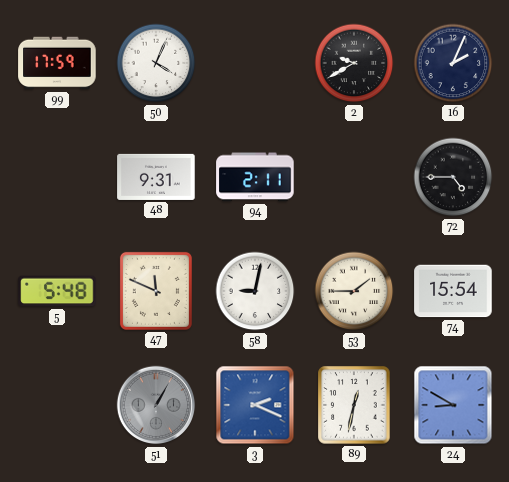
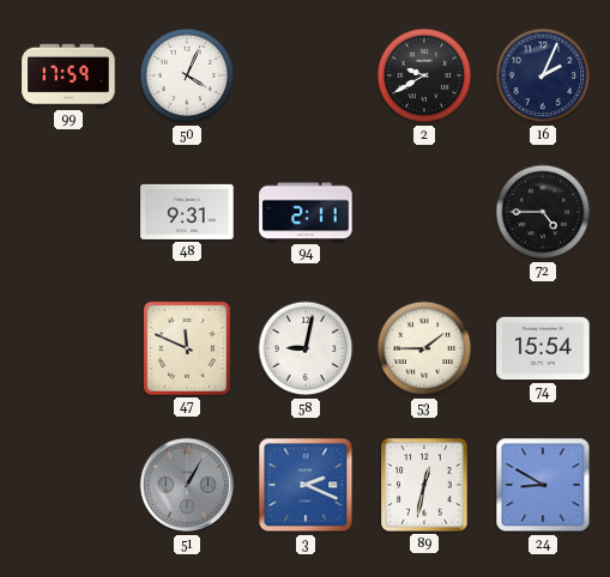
5: 5:48 -> none (57, 291)
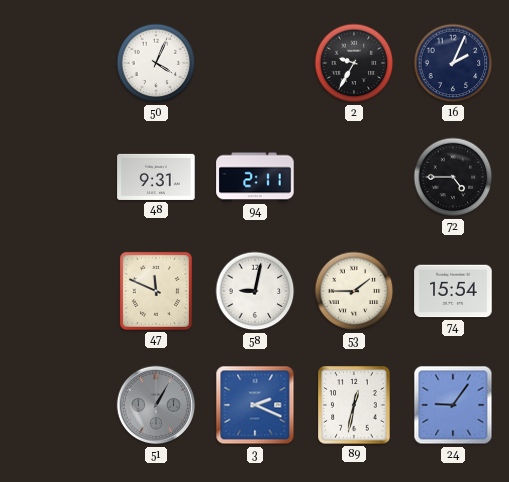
99: 17:59 -> none (68, 75)
2: 9:40 -> 9:35 (354, 63)
24: 8:50 -> 9:06 (453, 405)
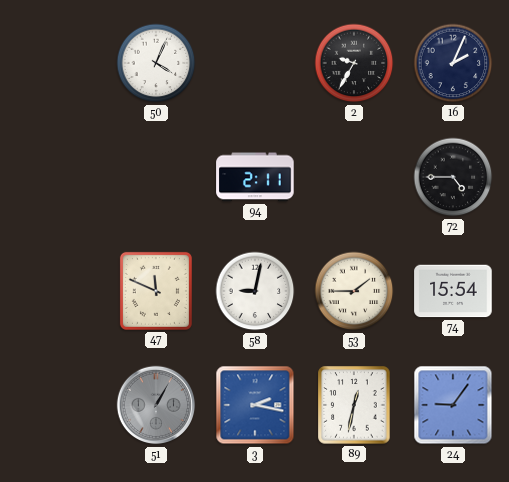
48: 9:31 -> none (156, 177)
3: 2:19 -> 2:17 (255, 405)
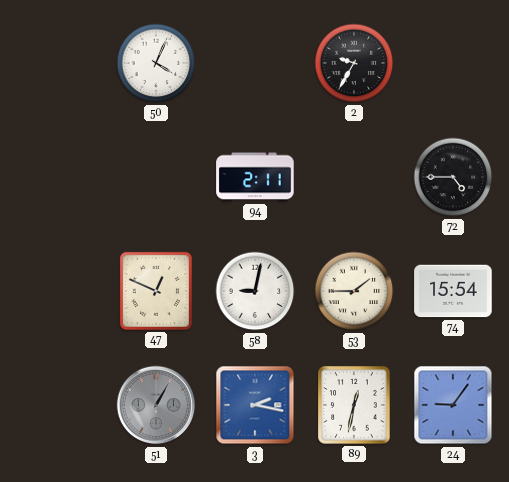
16: 2:04 -> none (453, 63)
47: 11:49 -> 12:49 (156, 291)
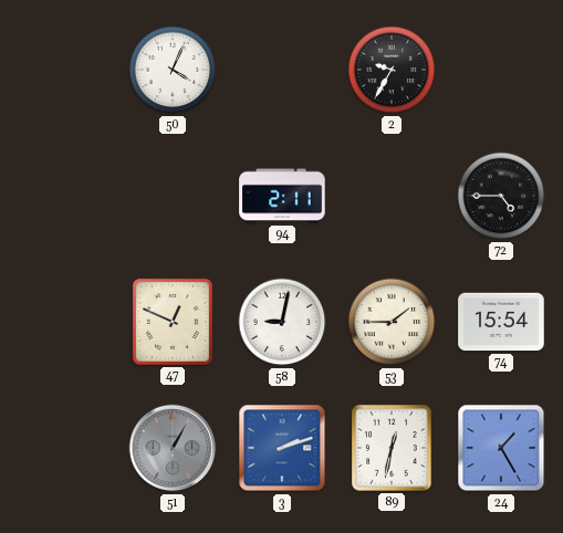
3: 2:17 -> 2:12 (282, 448)
24: 9:06 -> 1:25 (501, 448)
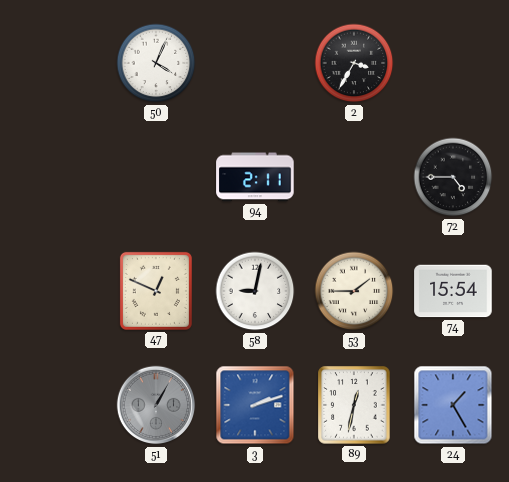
2: 9:35 -> 3:35 (354, 63)
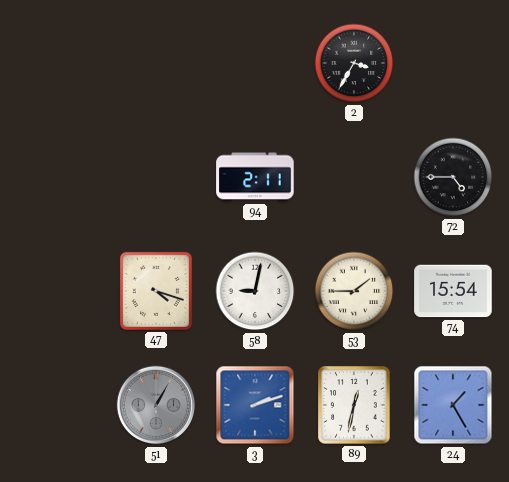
50: 4:04 -> none (156, 63)
47: 12:49 -> 4:18 (156, 291)
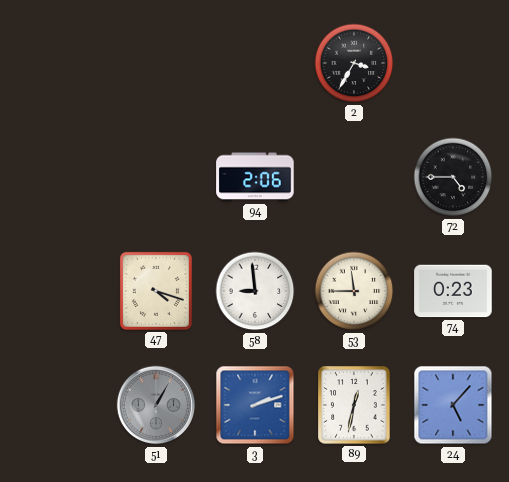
94: 2:11 -> 2:06 (255, 177)
58: 9:02 -> 8:59 (255, 291)
53: 1:45 -> 11:45 (354, 291)
74: 15:54 -> 0:23 (453, 291)
24: 1:25 -> 5:07 (453, 405)
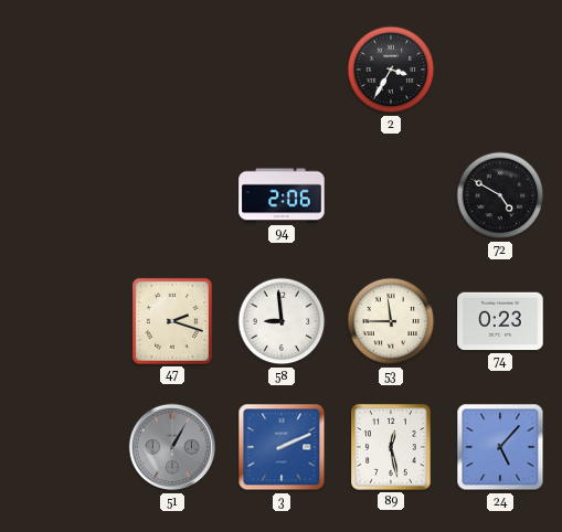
72: 4:45 -> 4:50 (500, 195)
47: 4:18 -> 2:18 (172, 321)
3: 2:12 -> 2:11 (282, 447)
89: 12:32 -> 12:28 (391, 447)
